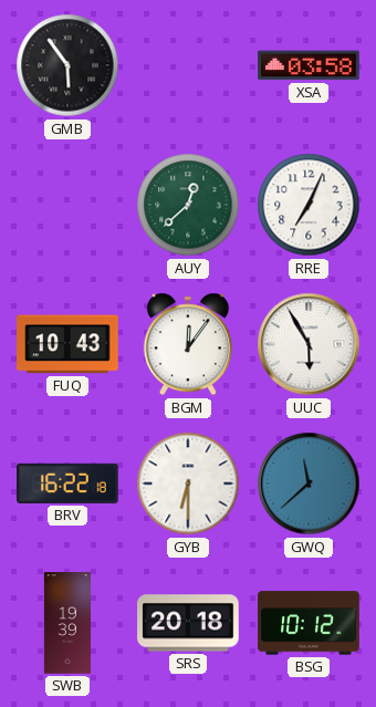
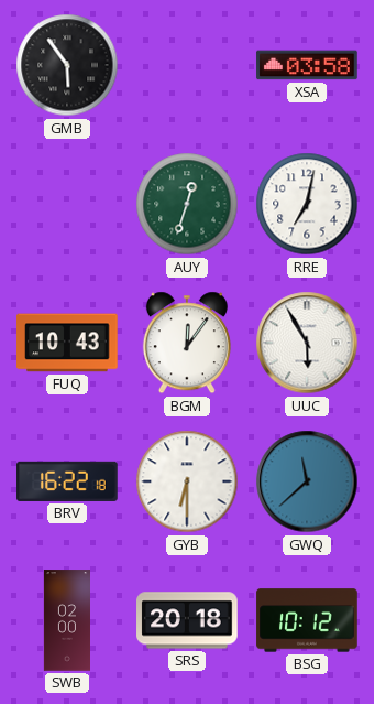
AUY: 12:38 -> 12:33 (187, 204)
RRE: 7:04 -> 7:02 (307, 204)
SWB: 19:39 -> 02:00 (66, 620)
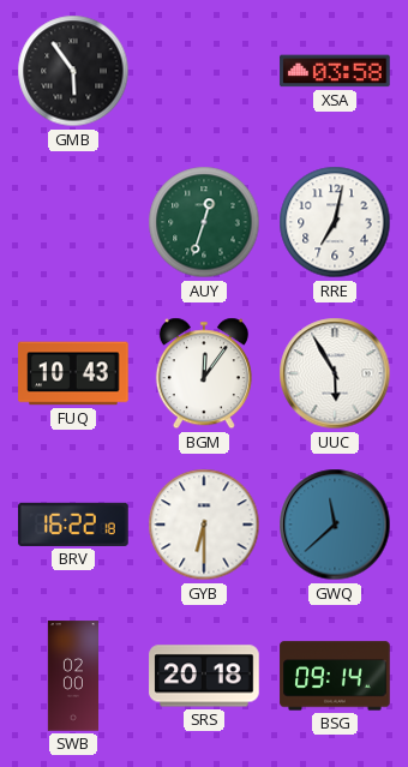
BSG: 10:12 -> 09:14 (335, 676)
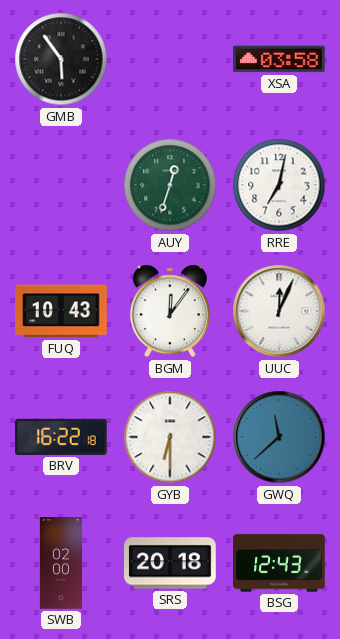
UUC: 5:55 -> 12:04 (279, 311)
BSG: 09:14 -> 12:43 (279, 563)
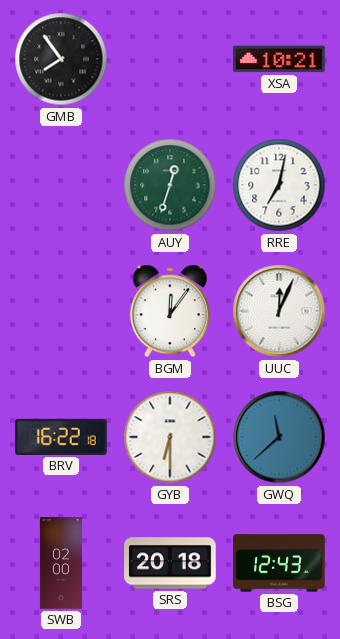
GMB: 5:54 -> 7:54 (61, 59)
XSA: 03:58 -> 10:21 (279, 59)
FUQ: 10:43 -> none (61, 311)
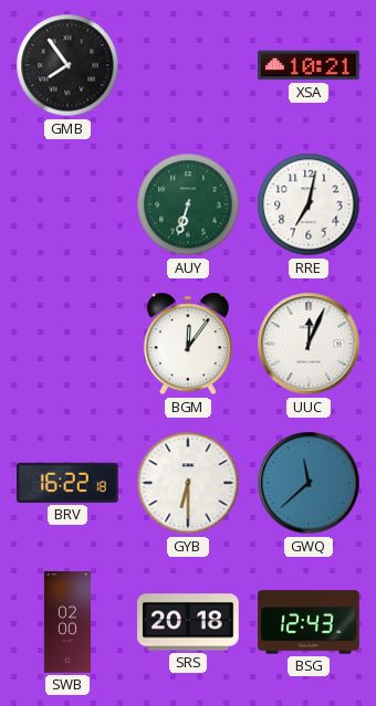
AUY: 12:33 -> 6:33 (188, 204)
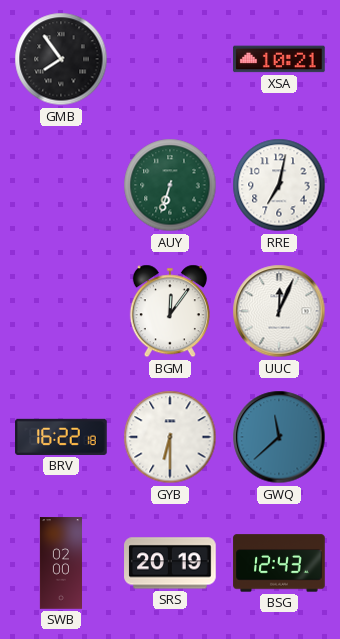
SRS: 20:18 -> 20:19 (170, 563)
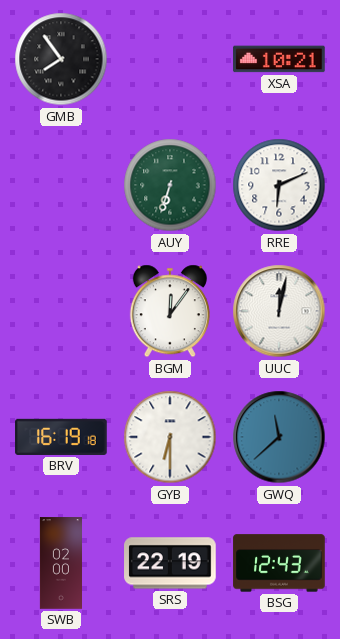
RRE: 7:02 -> 6:11 (279, 185)
UUC: 12:04 -> 12:02 (279, 311)
BRV: 16:22 -> 16:19 (61, 437)
SRS: 20:19 -> 22:19 (170, 563)
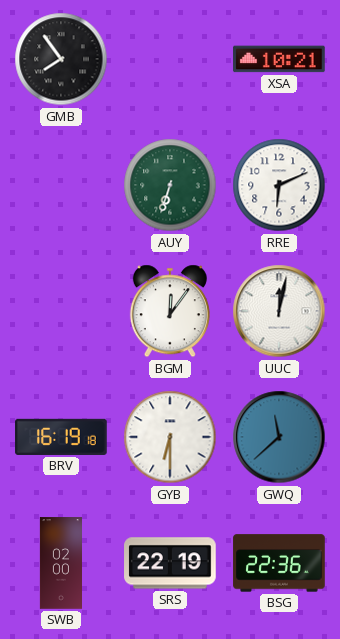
BSG: 12:43 -> 22:36 (279, 563)
